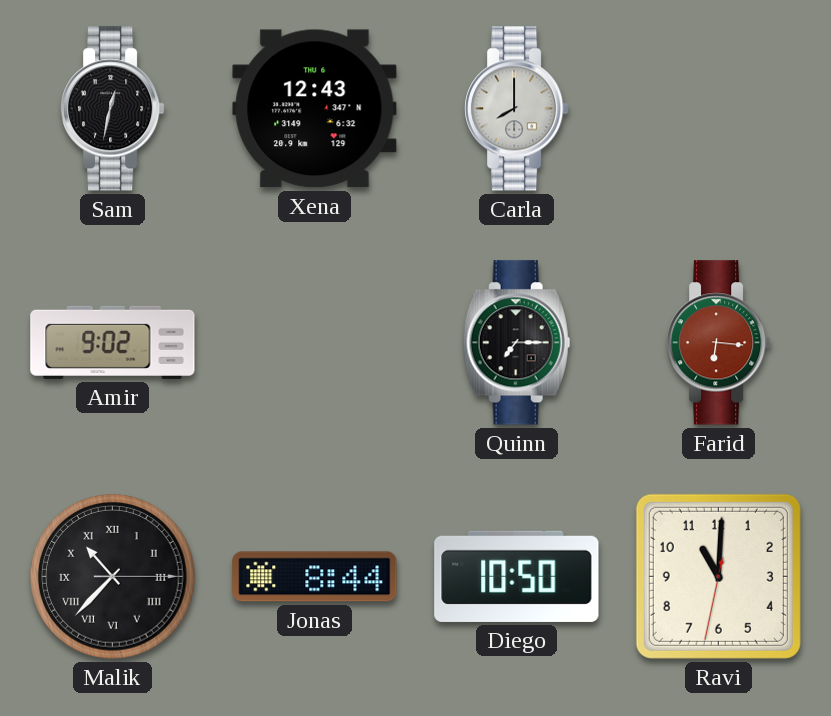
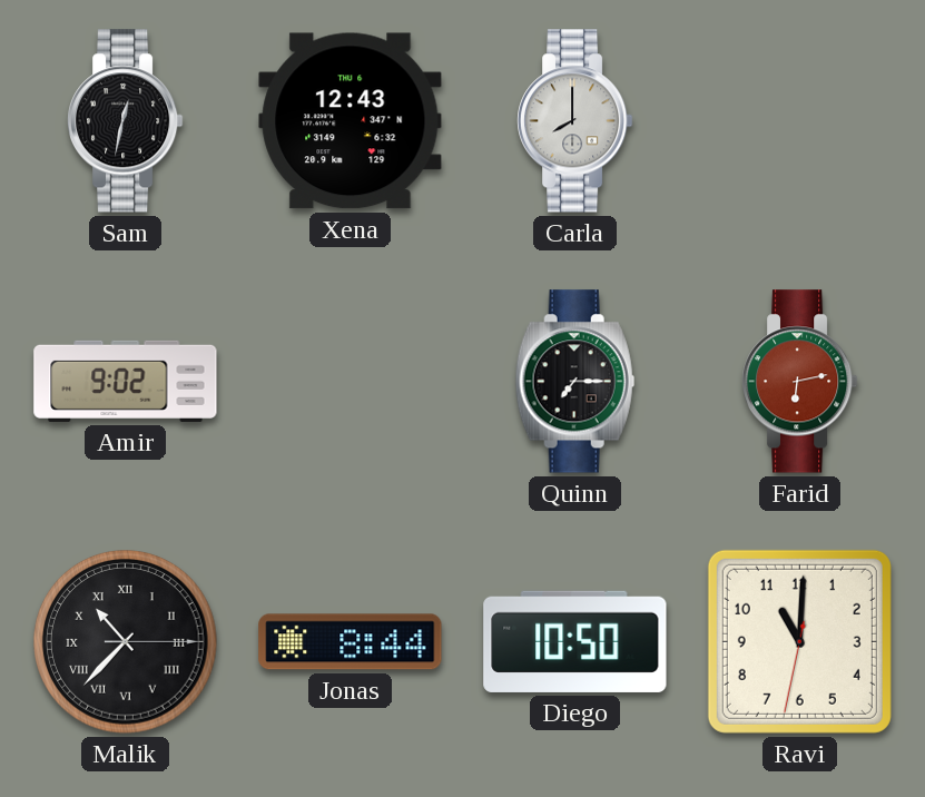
Farid: 6:16 -> 6:13 (800, 382)
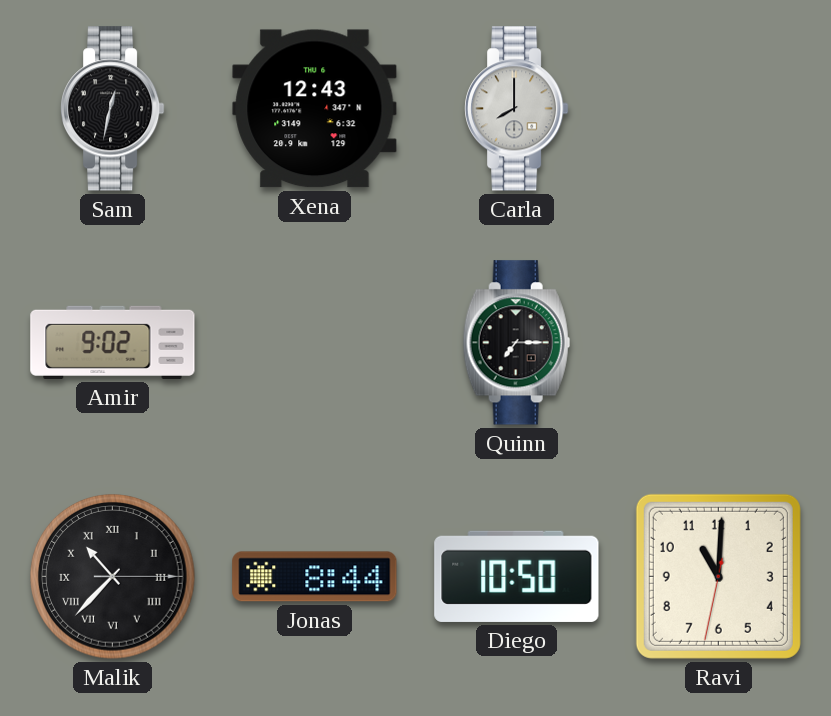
Farid: 6:13 -> none (800, 382)
